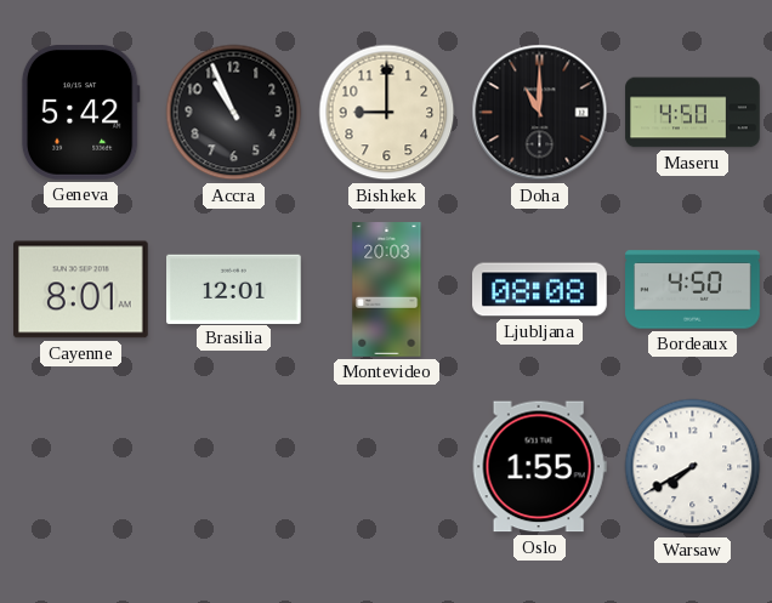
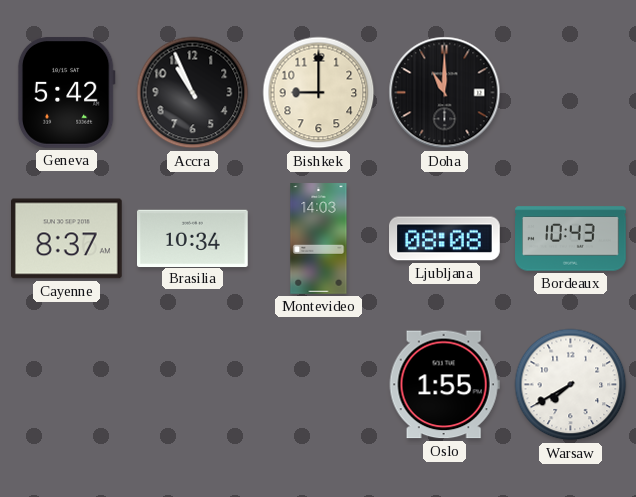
Maseru: 4:50 -> none (693, 113)
Cayenne: 8:01 -> 8:37 (67, 239)
Brasilia: 12:01 -> 10:34 (193, 238)
Montevideo: 20:03 -> 14:03 (319, 239)
Bordeaux: 4:50 -> 10:43 (571, 239)
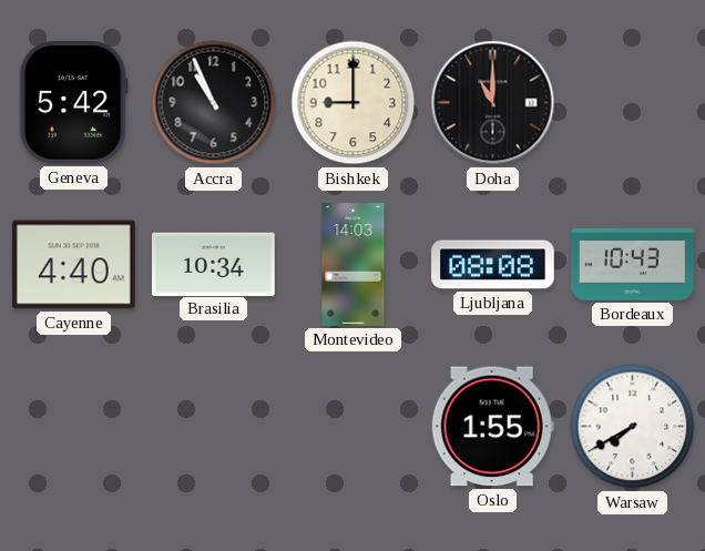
Cayenne: 8:37 -> 4:40 (74, 265)
